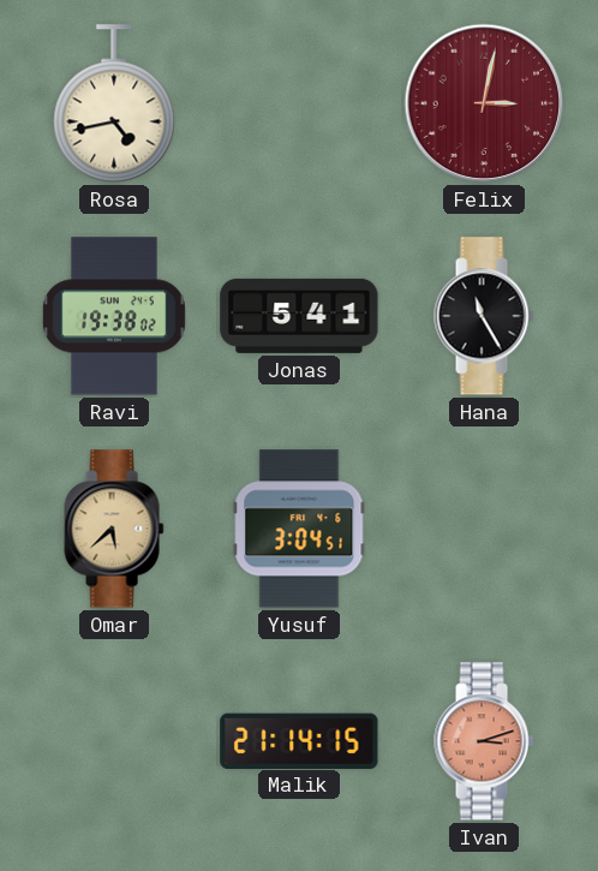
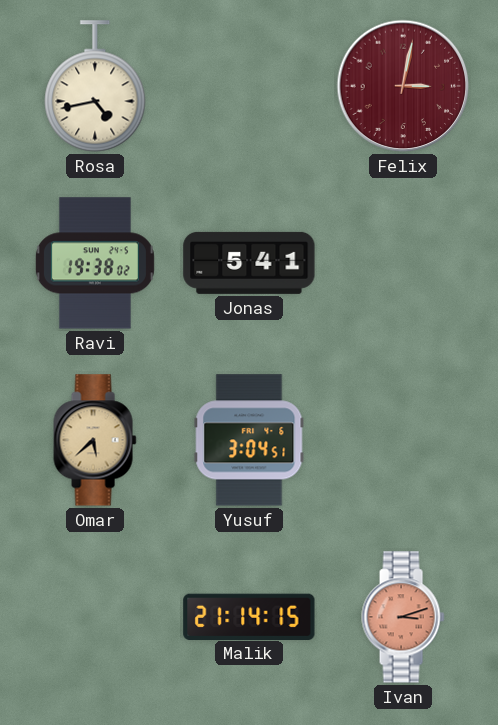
Hana: 11:25 -> none (484, 316)
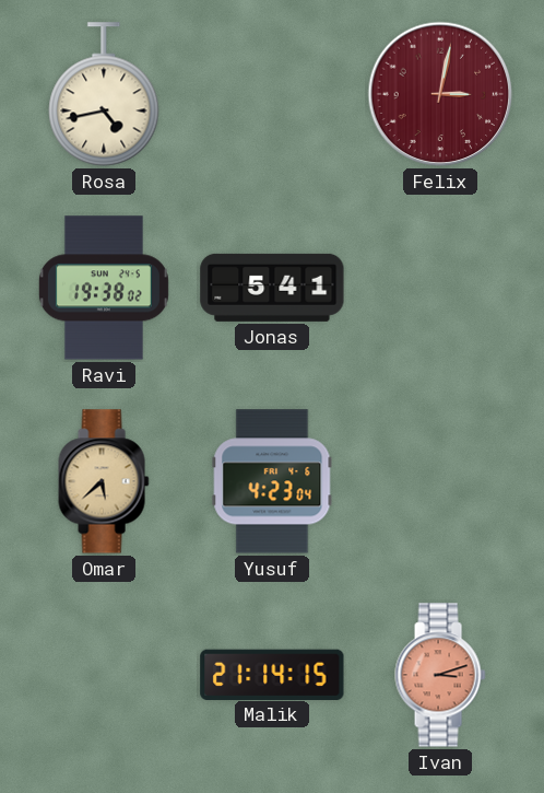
Yusuf: 3:04 -> 4:23 (272, 481)
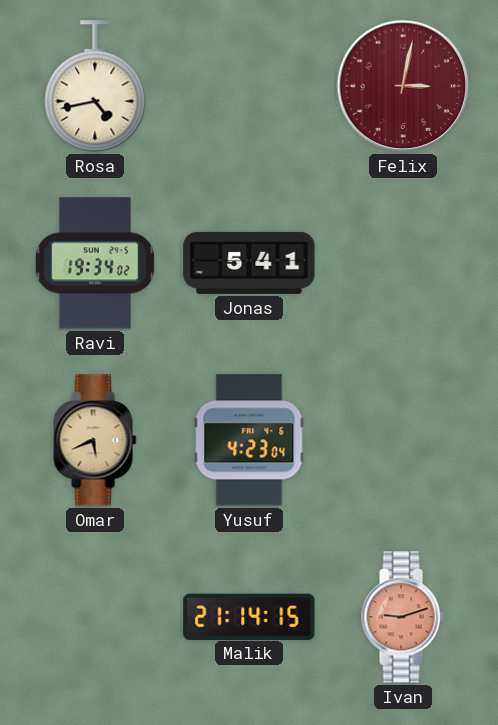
Ravi: 19:38 -> 19:34 (95, 263)
Omar: 5:38 -> 5:41 (95, 440)
Ivan: 3:12 -> 9:12 (403, 617)
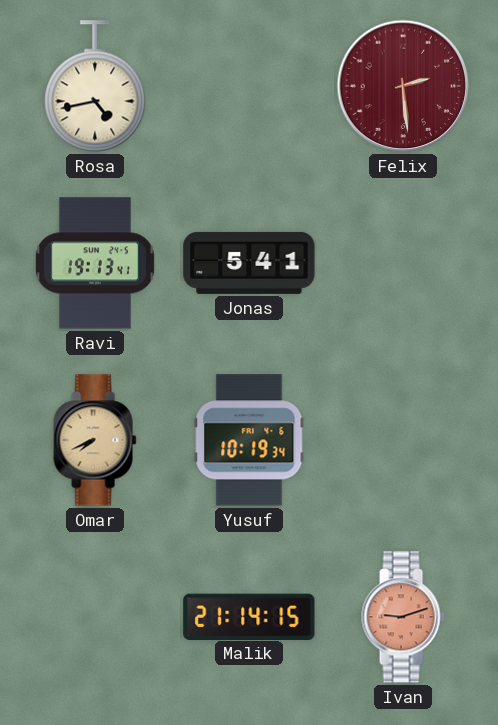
Felix: 3:02 -> 2:29 (403, 86)
Ravi: 19:34 -> 19:13 (95, 263)
Omar: 5:41 -> 7:41 (95, 440)
Yusuf: 4:23 -> 10:19 (249, 440)
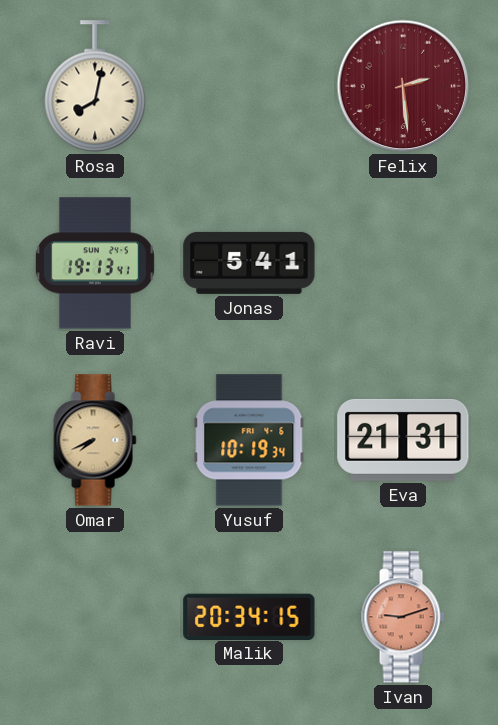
Rosa: 4:43 -> 8:02 (95, 86)
Eva: none -> 21:31 (403, 440)
Malik: 21:14 -> 20:34 (249, 616)
